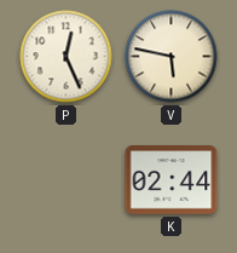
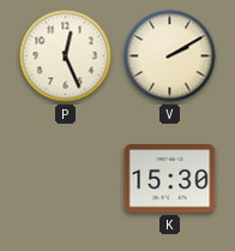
V: 5:47 -> 2:10 (170, 56)
K: 02:44 -> 15:30 (170, 179)
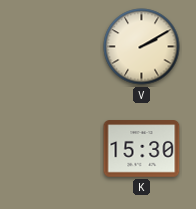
P: 12:26 -> none (66, 56)
